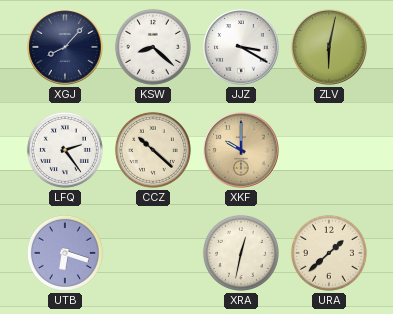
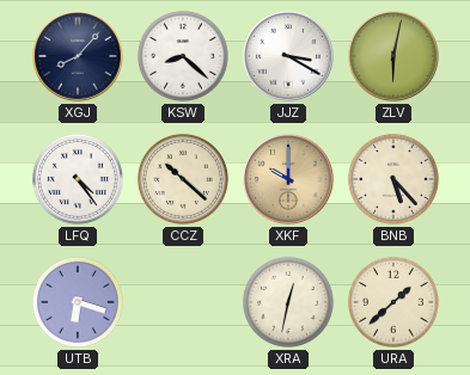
LFQ: 2:24 -> 4:24 (78, 179)
BNB: none -> 5:23 (393, 179)
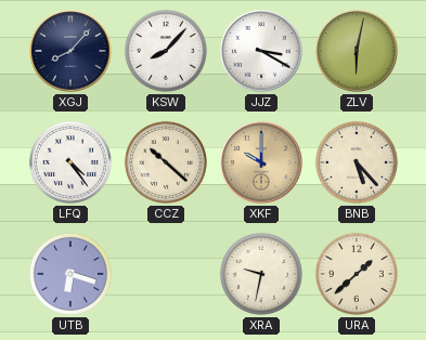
KSW: 8:22 -> 8:07 (166, 51)
XRA: 12:32 -> 9:32 (261, 274)
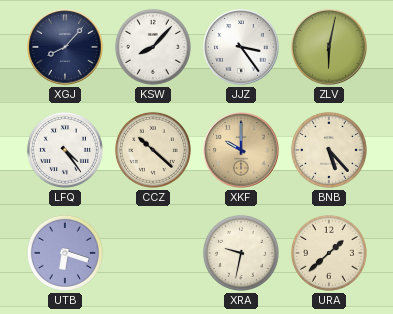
JJZ: 3:20 -> 3:24 (241, 47)
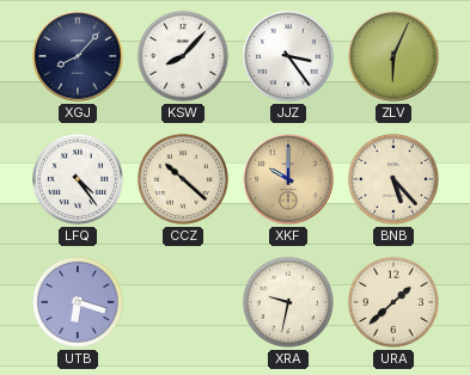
ZLV: 6:02 -> 6:04 (393, 56)
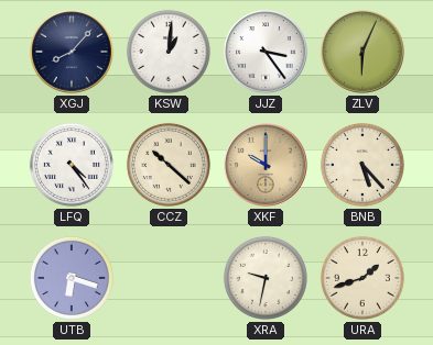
KSW: 8:07 -> 1:01 (169, 52)
URA: 1:38 -> 1:42 (362, 278)
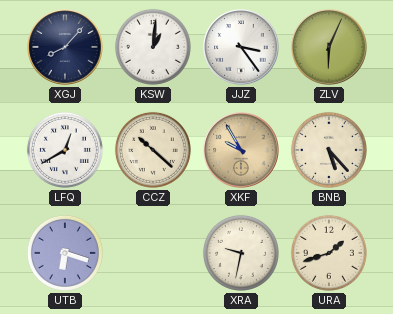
LFQ: 4:24 -> 12:40 (65, 150)
XKF: 10:00 -> 9:55 (241, 150)
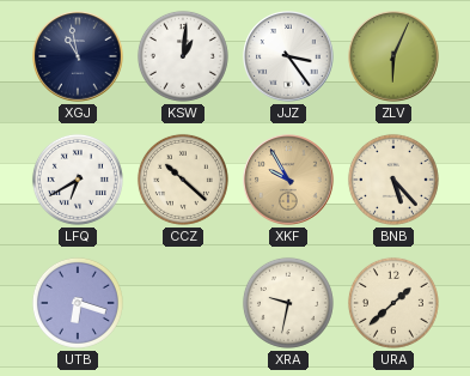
XGJ: 8:07 -> 10:58 (78, 56)
LFQ: 12:40 -> 6:40 (78, 180)
URA: 1:42 -> 1:38 (393, 303)
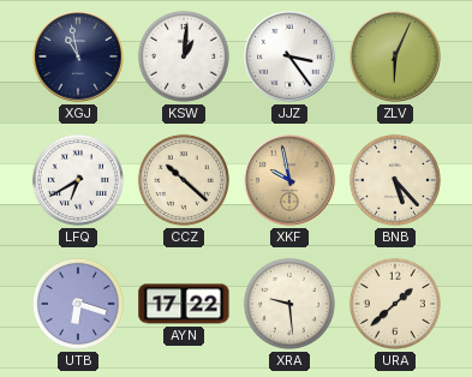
XKF: 9:55 -> 9:58 (289, 180)
AYN: none -> 17:22 (184, 304)
XRA: 9:32 -> 9:29 (289, 304)
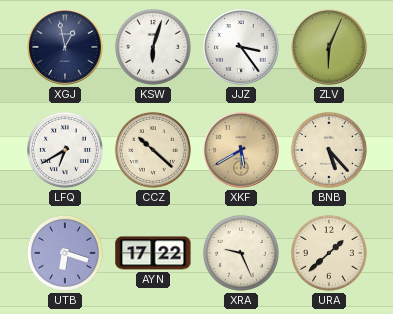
XGJ: 10:58 -> 12:58 (65, 47)
KSW: 1:01 -> 6:03 (153, 47)
XKF: 9:58 -> 5:40 (241, 150)
XRA: 9:29 -> 9:26 (241, 253)
